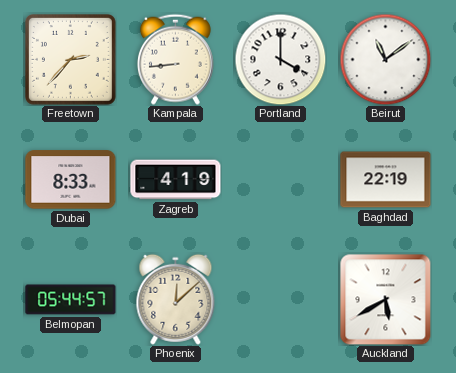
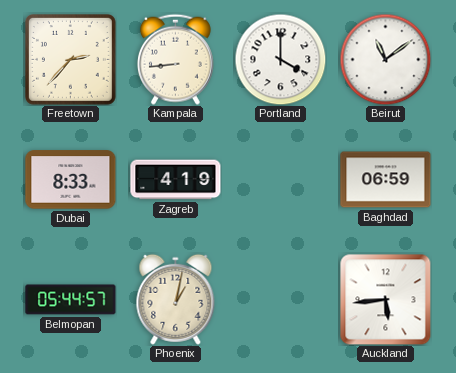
Baghdad: 22:19 -> 06:59 (386, 180)
Phoenix: 12:08 -> 1:02 (176, 299)
Auckland: 5:40 -> 5:44 (385, 299)
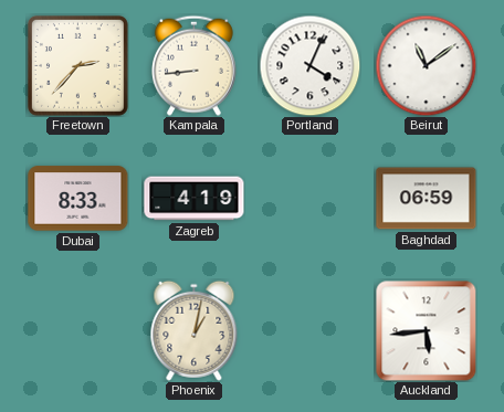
Portland: 4:00 -> 4:04 (309, 65)
Belmopan: 05:44 -> none (71, 300)
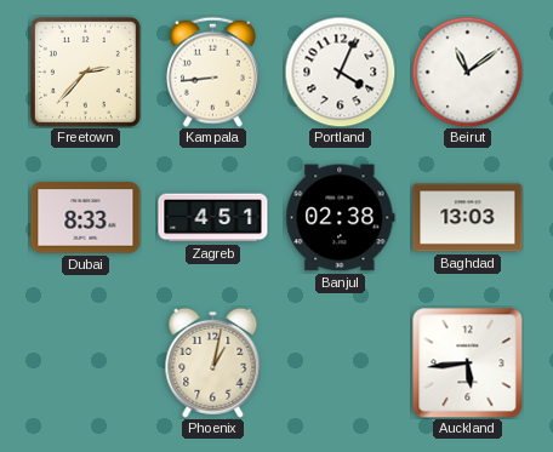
Zagreb: 4:19 -> 4:51 (213, 218)
Banjul: none -> 02:38 (341, 218)
Baghdad: 06:59 -> 13:03 (468, 218)
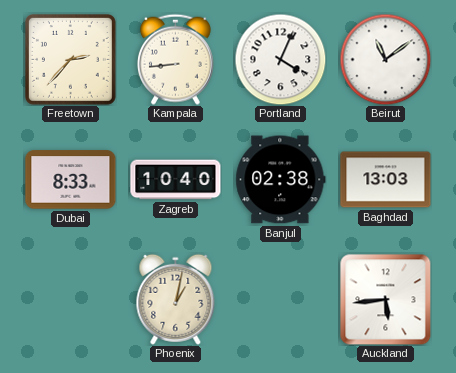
Zagreb: 4:51 -> 10:40 (176, 180)
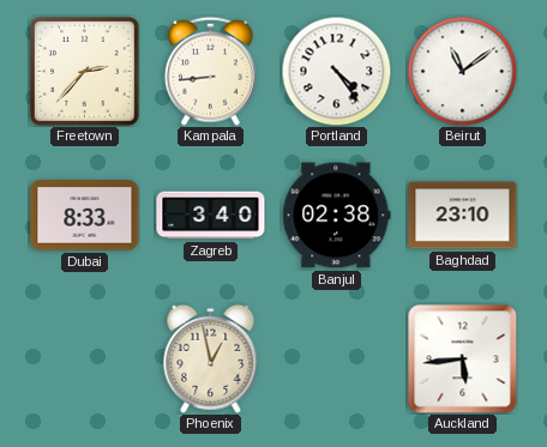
Portland: 4:04 -> 4:24 (336, 71)
Zagreb: 10:40 -> 3:40 (211, 216)
Baghdad: 13:03 -> 23:10 (463, 216)
Phoenix: 1:02 -> 12:58 (211, 358)
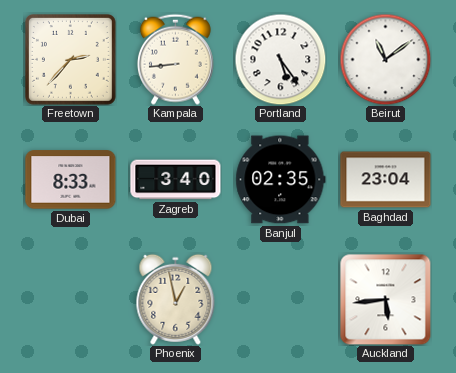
Portland: 4:24 -> 5:24 (280, 59)
Banjul: 02:38 -> 02:35 (281, 180)
Baghdad: 23:10 -> 23:04 (386, 180)
